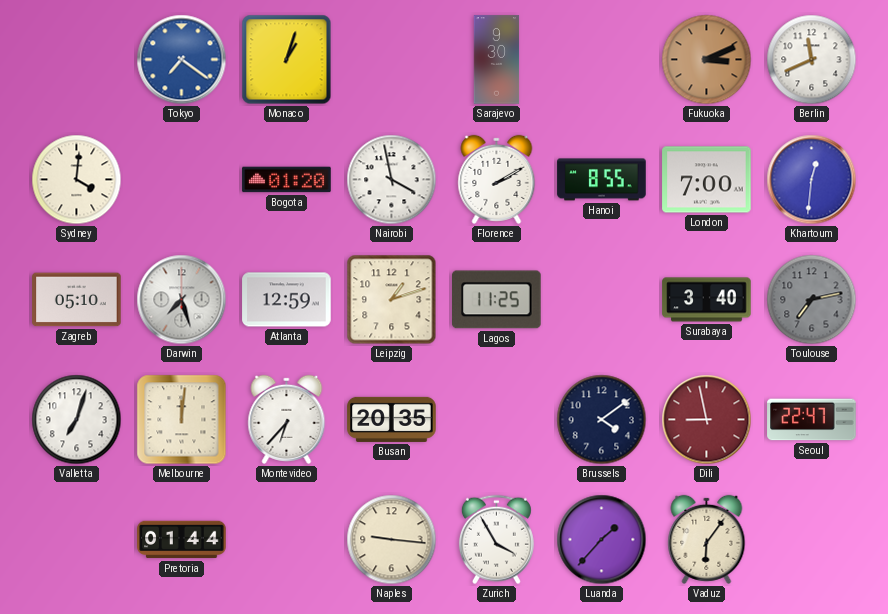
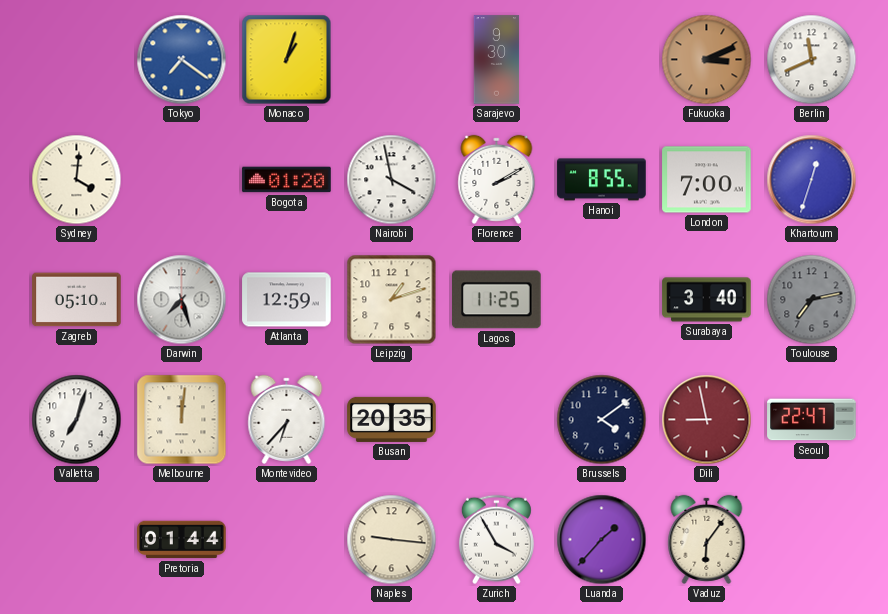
Khartoum: 12:31 -> 12:33 (812, 180)
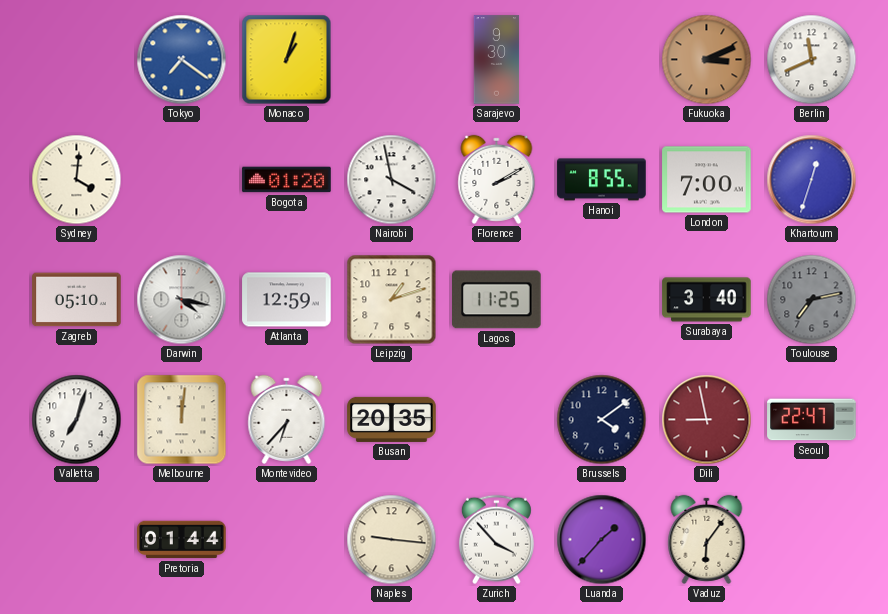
Darwin: 7:27 -> 4:17 (182, 300)
Zurich: 3:55 -> 3:53 (496, 540)
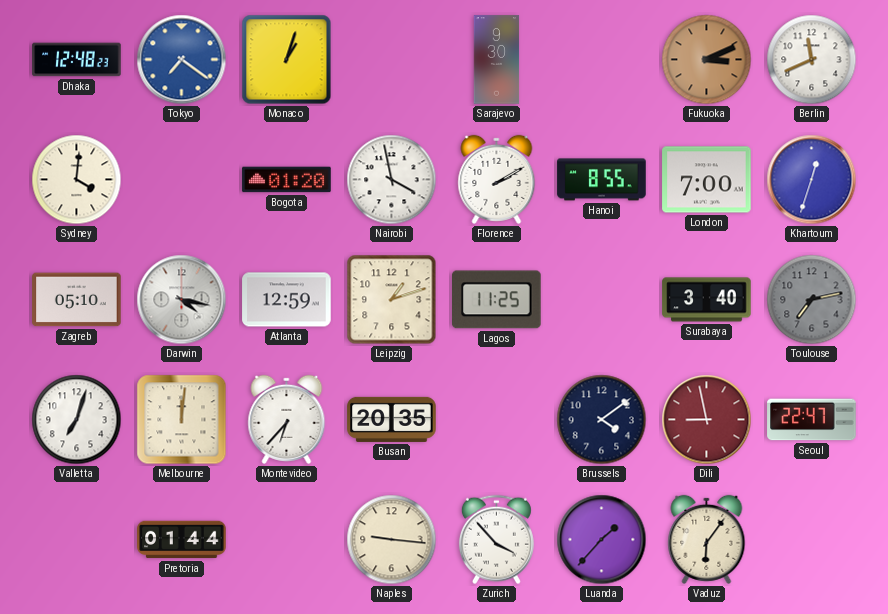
Dhaka: none -> 12:48 (77, 60)
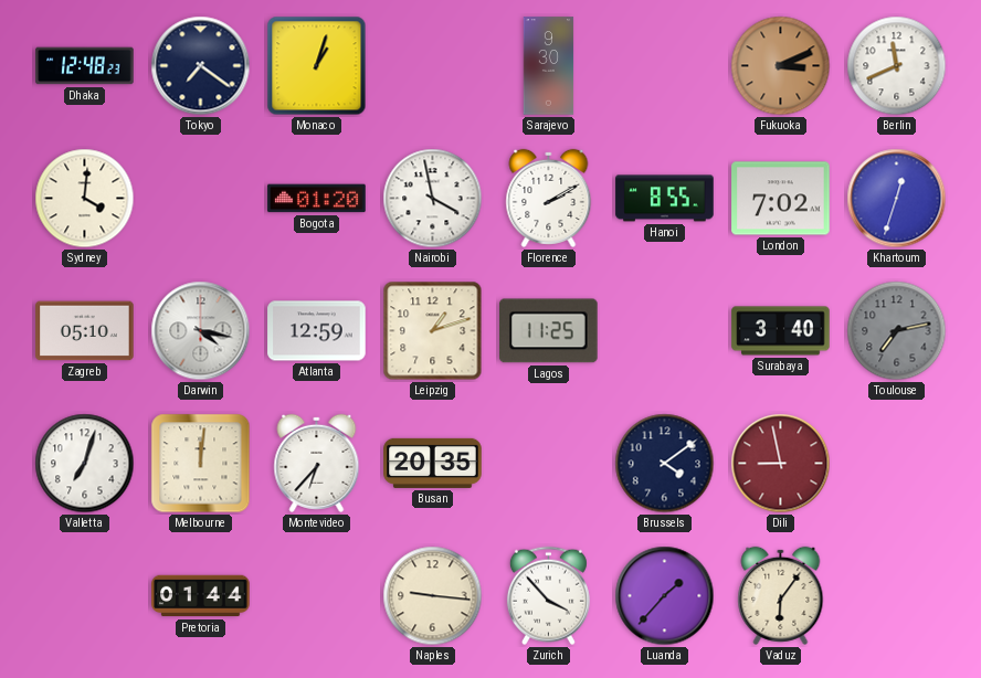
Tokyo dial: blue -> navy (201, 66)
London: 7:00 -> 7:02 (781, 199)
Seoul: 22:47 -> none (812, 420)
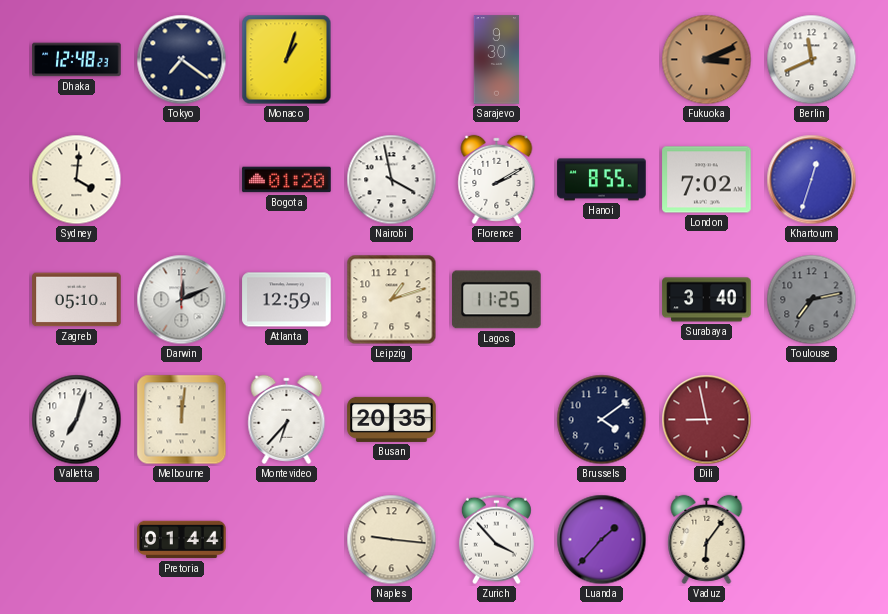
Darwin: 4:17 -> 12:11 (182, 300)
